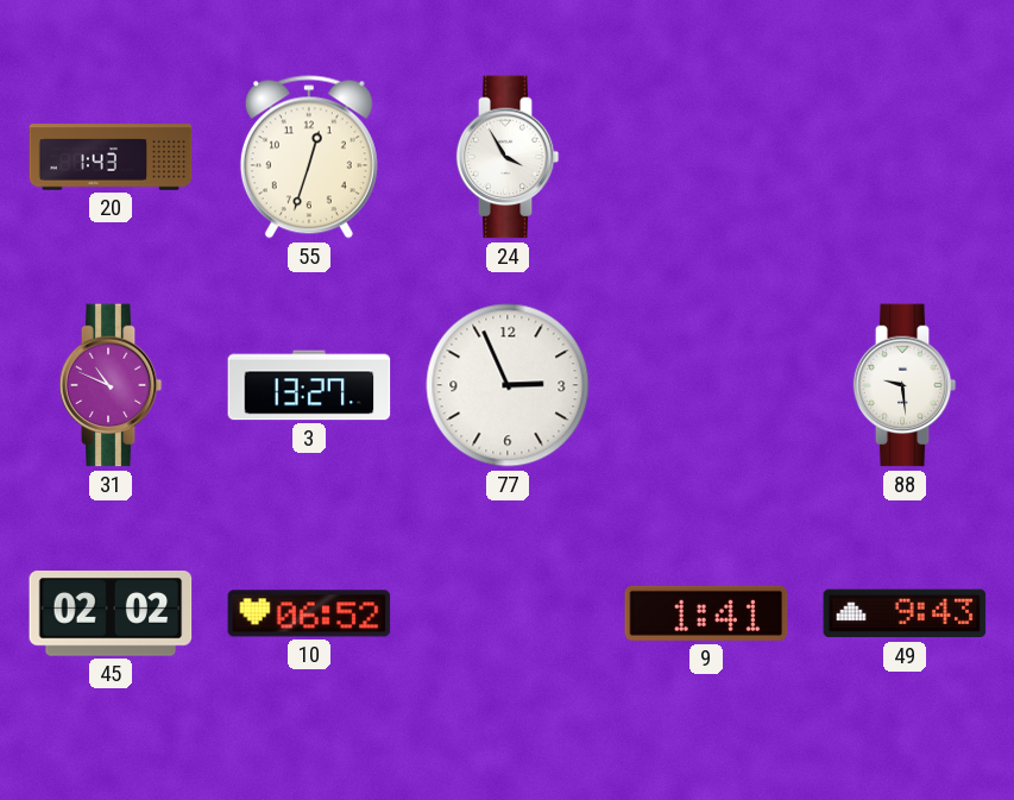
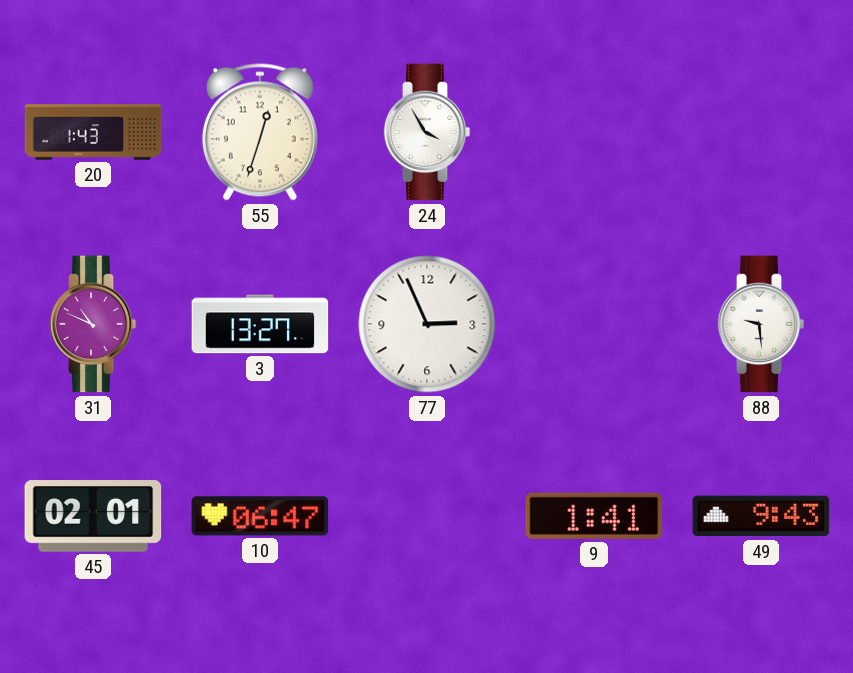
45: 02:02 -> 02:01 (93, 516)
10: 06:52 -> 06:47 (260, 516)
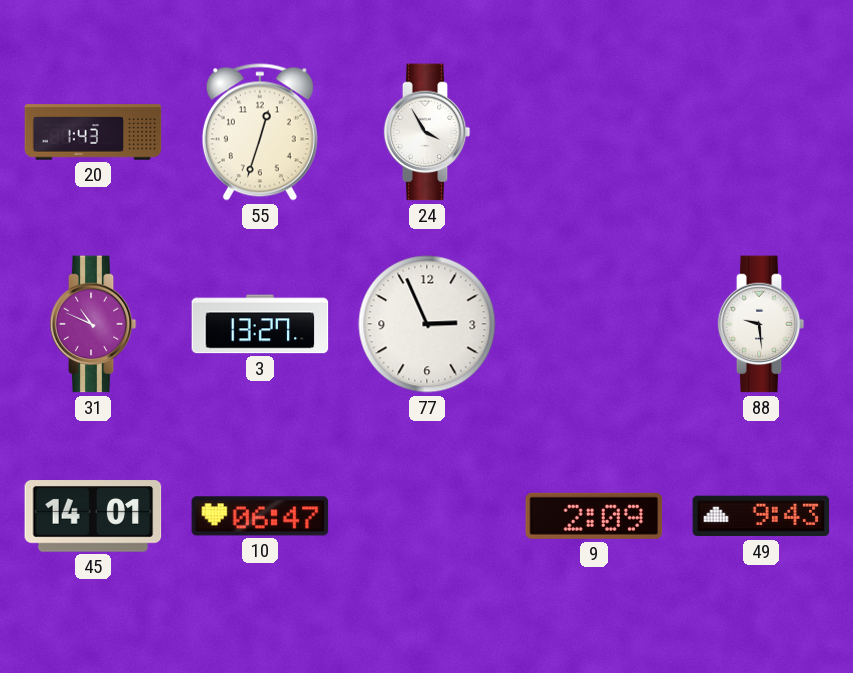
45: 02:01 -> 14:01 (93, 516)
9: 1:41 -> 2:09 (594, 516)
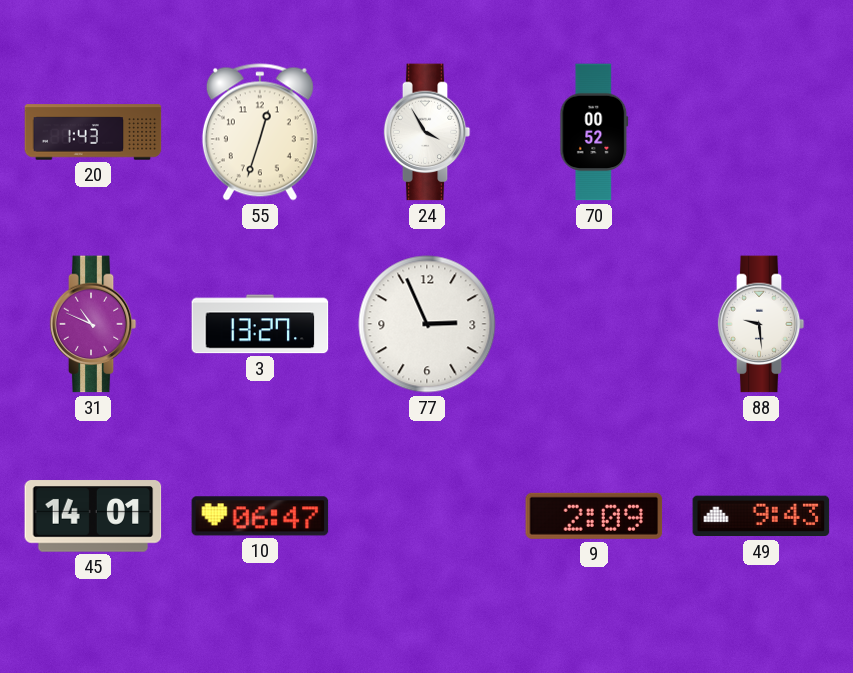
70: none -> 00:52 (594, 132)
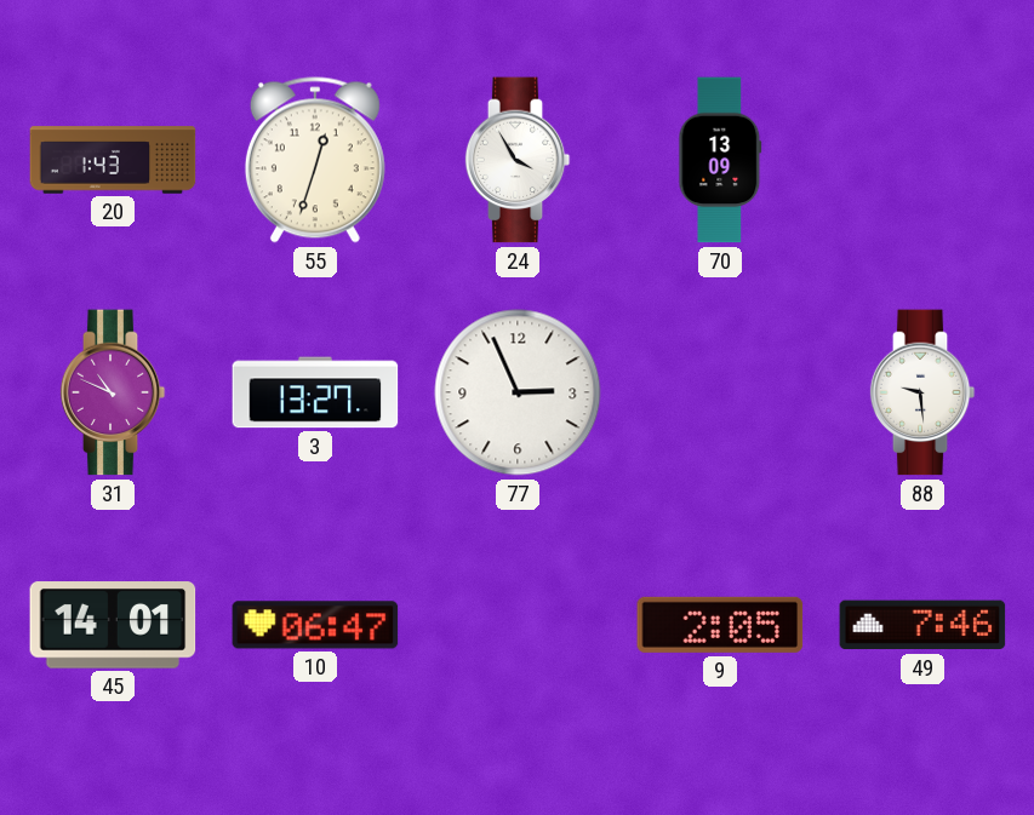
70: 00:52 -> 13:09 (720, 160)
9: 2:09 -> 2:05 (720, 625)
49: 9:43 -> 7:46 (922, 625)
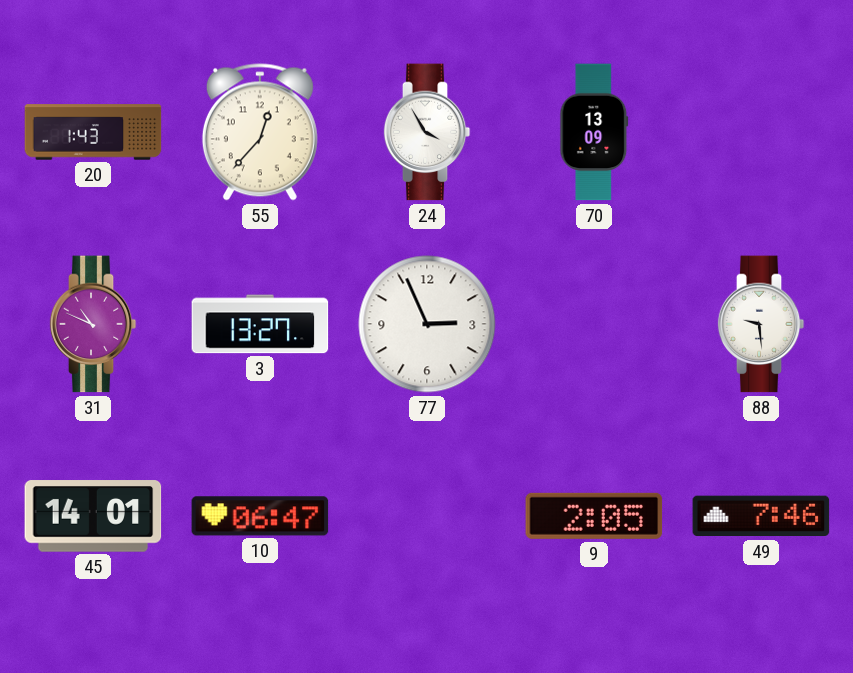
55: 12:33 -> 12:37 (260, 132)
